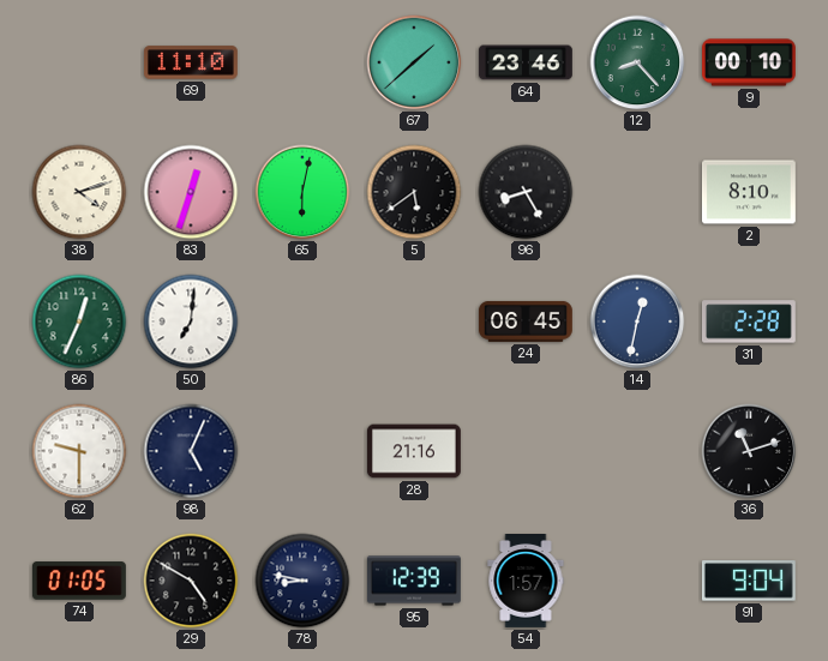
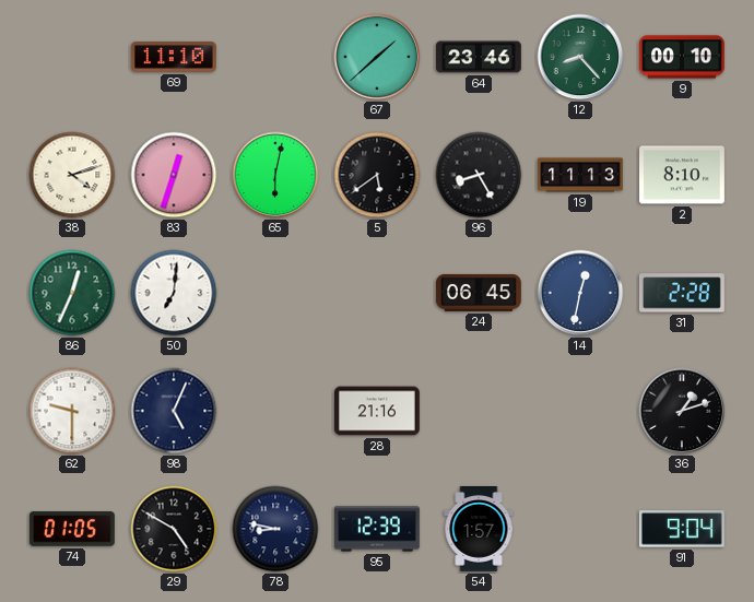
19: none -> 11:13 (581, 175)
36: 11:12 -> 1:12 (682, 411)
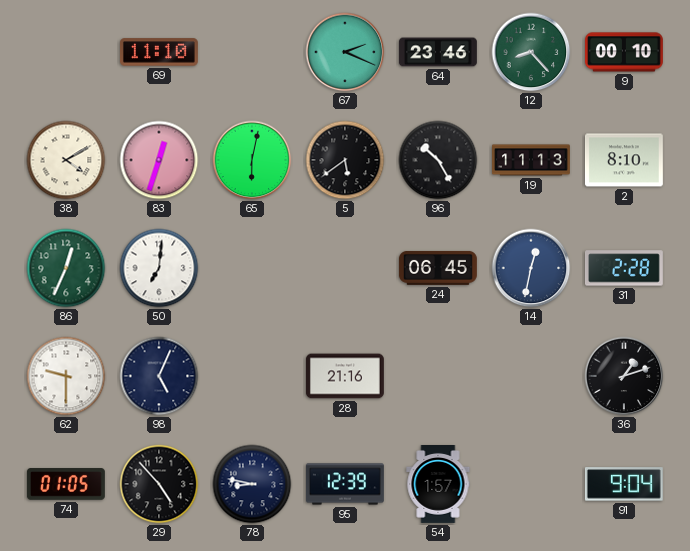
67: 1:38 -> 2:19 (345, 52)
38: 4:12 -> 4:10 (66, 160)
96: 8:25 -> 10:25 (438, 160)
29: 4:50 -> 4:53 (159, 484)
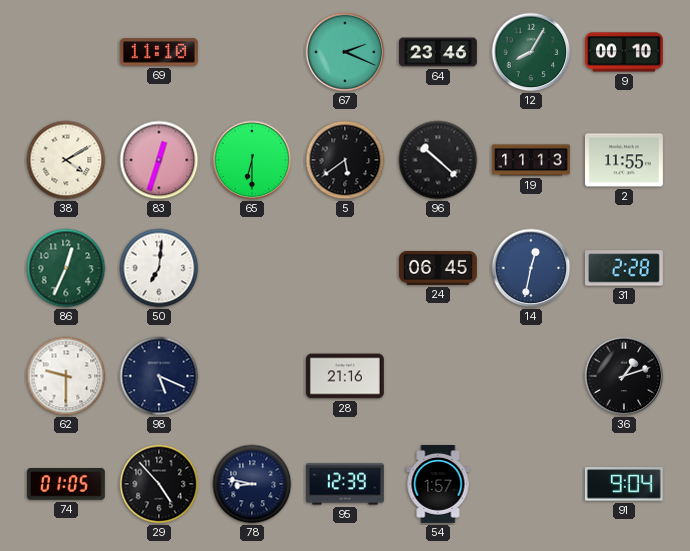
12: 8:23 -> 8:05 (531, 52)
65: 6:02 -> 6:30 (252, 160)
96: 10:25 -> 10:22 (438, 160)
2: 8:10 -> 11:55 (624, 160)
98: 5:04 -> 5:19 (159, 376)
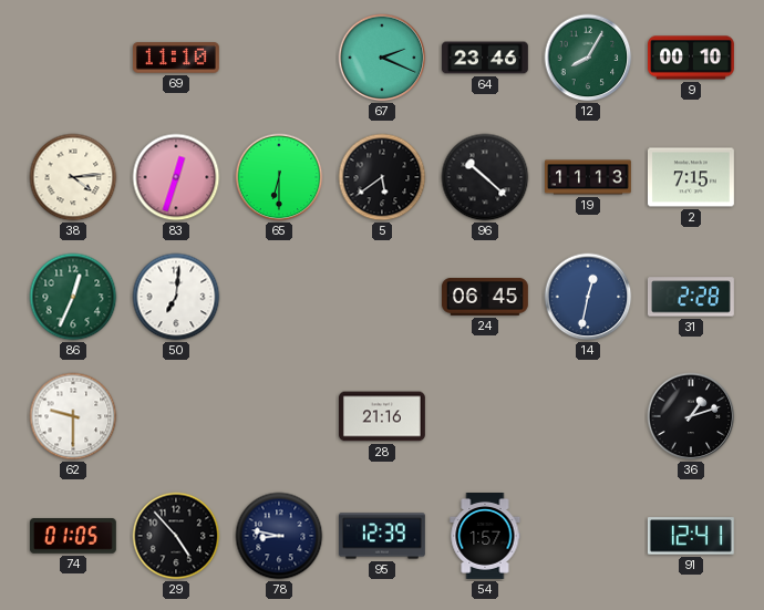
38: 4:10 -> 4:14 (73, 177)
2: 11:55 -> 7:15 (691, 177)
98: 5:19 -> none (159, 376)
91: 9:04 -> 12:41 (691, 536)
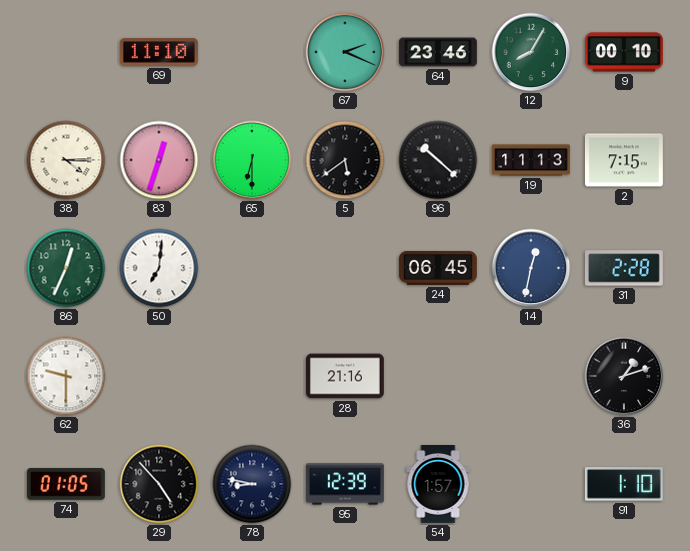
38: 4:14 -> 4:15 (66, 160)
91: 12:41 -> 1:10 (624, 484)
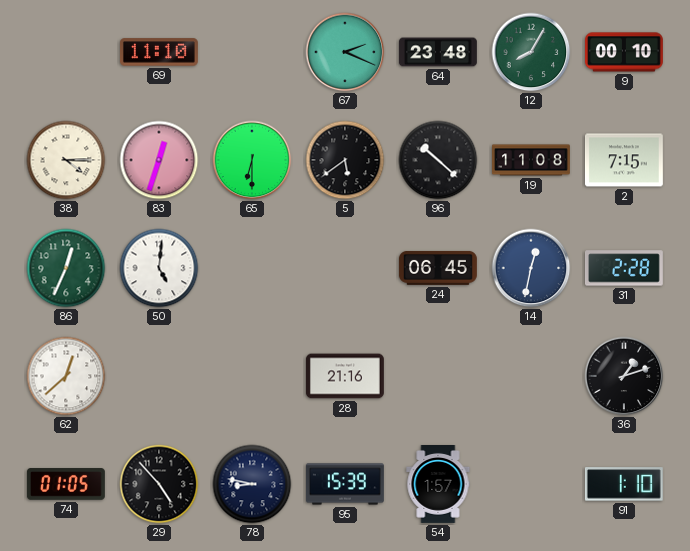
64: 23:46 -> 23:48 (438, 52)
19: 11:13 -> 11:08 (532, 160)
50: 7:01 -> 5:01 (159, 268)
62: 9:30 -> 12:38 (66, 376)
95: 12:39 -> 15:39 (345, 484)
